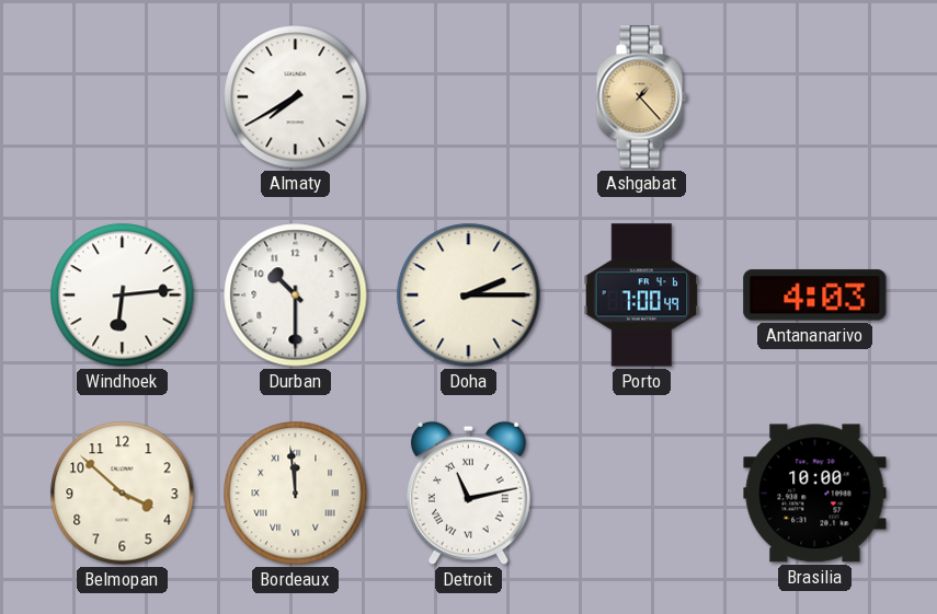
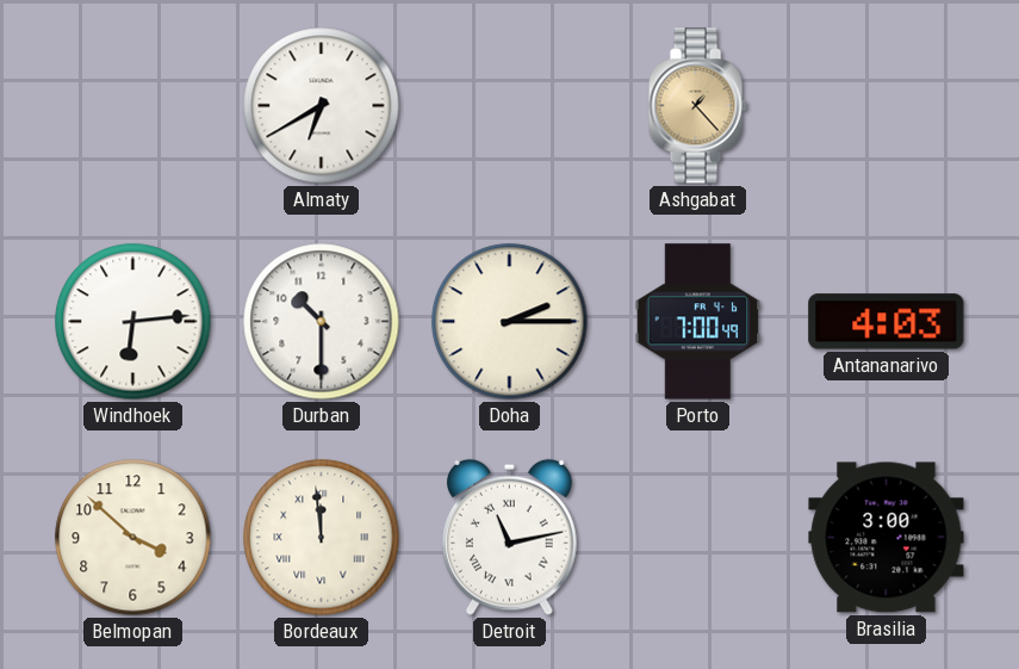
Almaty: 7:40 -> 6:40 (322, 106)
Brasilia: 10:00 -> 3:00 (887, 538)
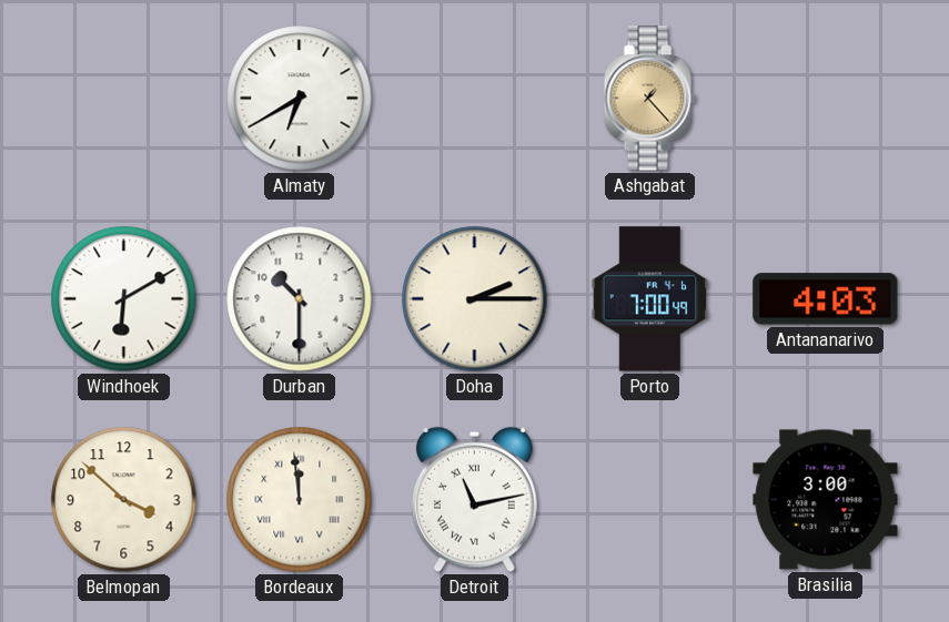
Windhoek: 6:14 -> 6:10 (124, 299)
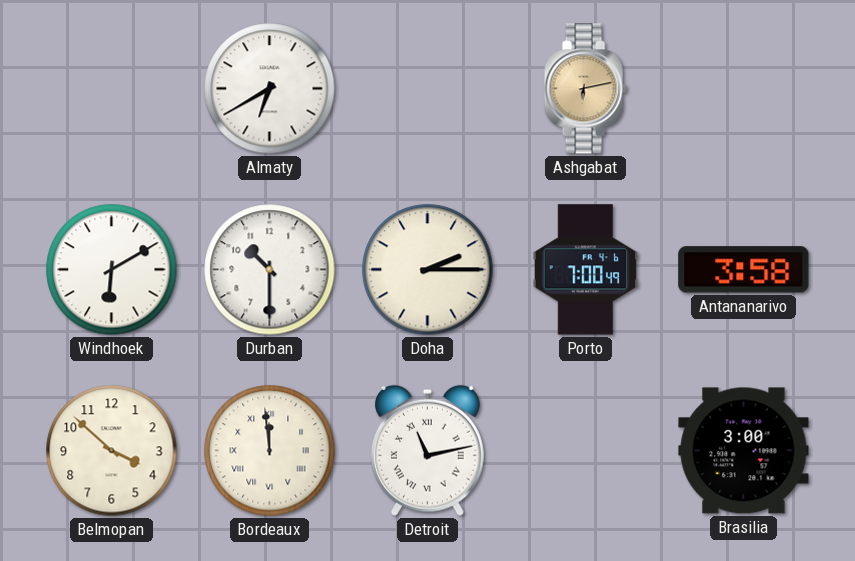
Ashgabat: 1:23 -> 6:13 (585, 89)
Antananarivo: 4:03 -> 3:58 (744, 270)
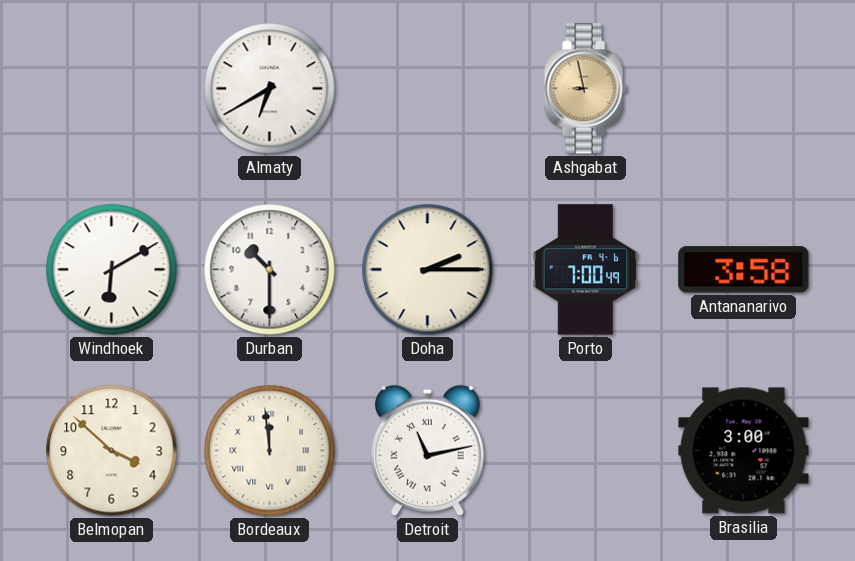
Ashgabat: 6:13 -> 8:58 (585, 89)
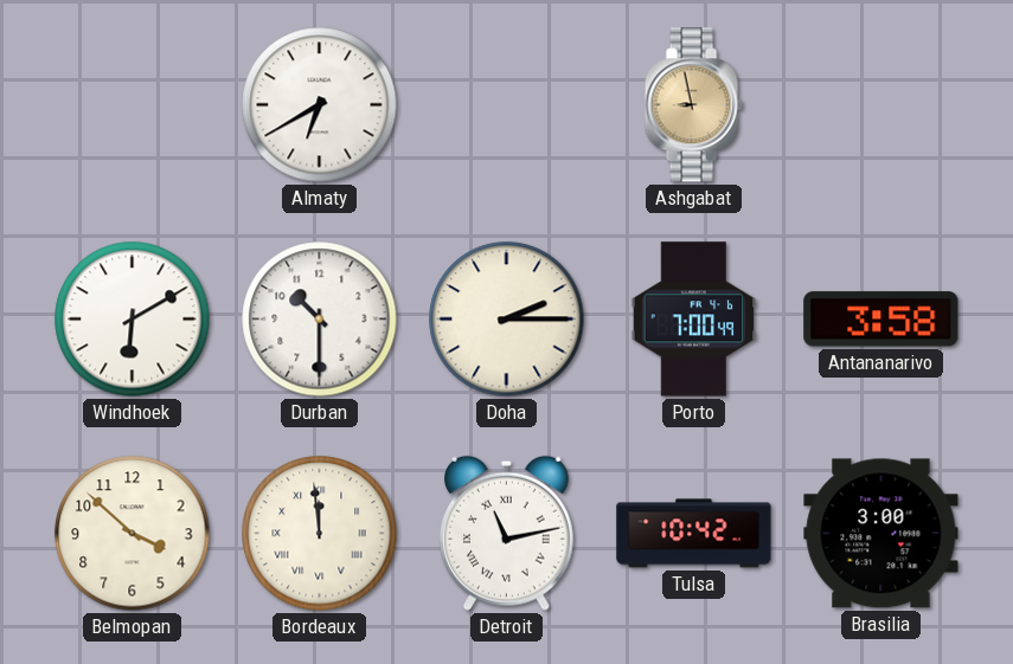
Tulsa: none -> 10:42 (694, 534)
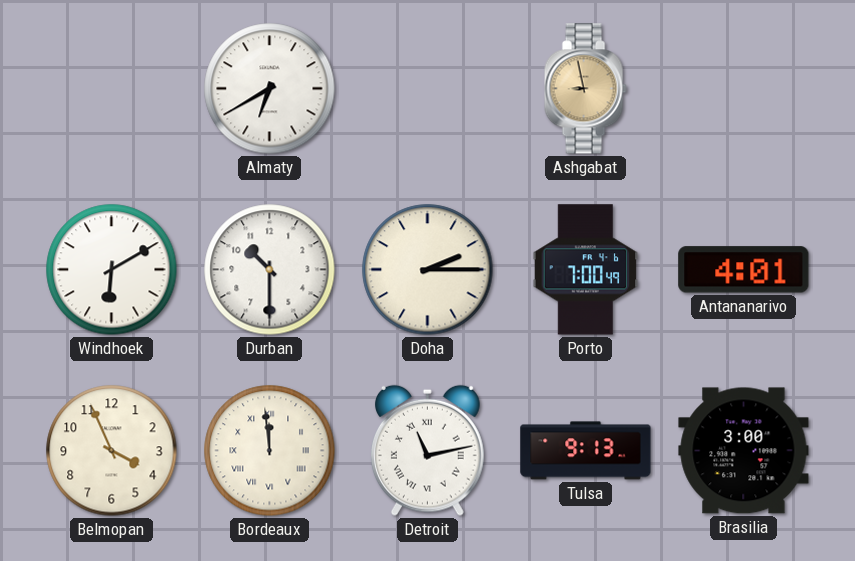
Antananarivo: 3:58 -> 4:01 (744, 270)
Belmopan: 3:52 -> 3:56 (112, 451)
Tulsa: 10:42 -> 9:13 (586, 451)
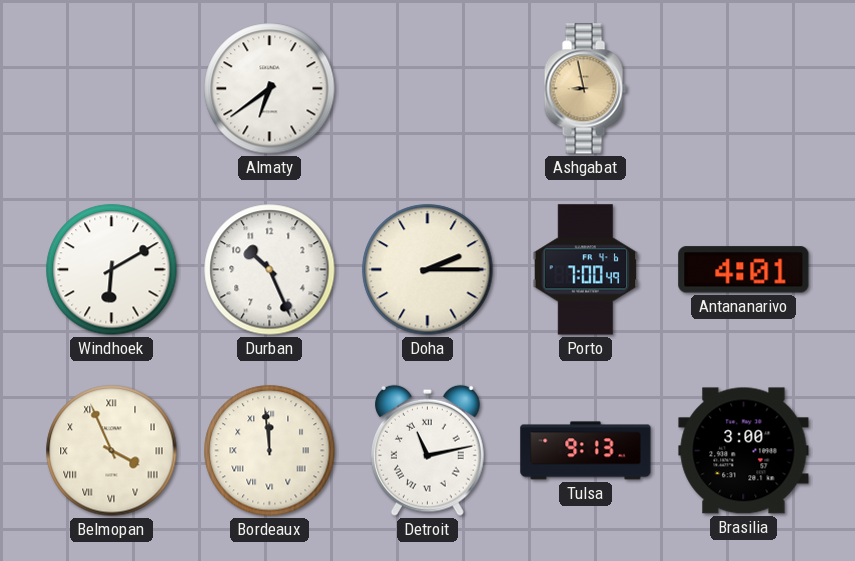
Almaty: 6:40 -> 6:39 (270, 89)
Durban: 10:30 -> 10:26 (270, 270)
Belmopan numerals: Arabic -> Roman (112, 451)
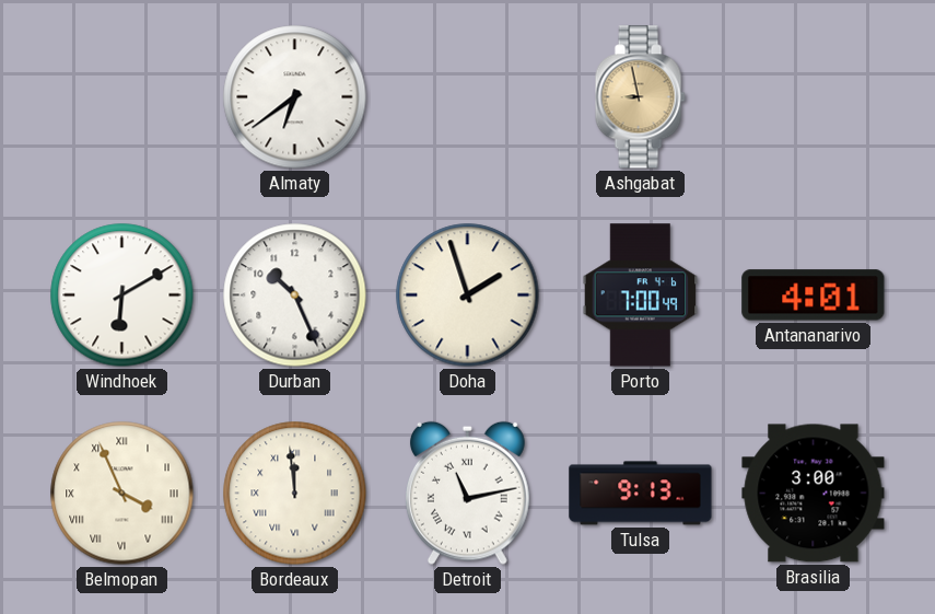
Doha: 2:15 -> 1:57 (468, 296)
